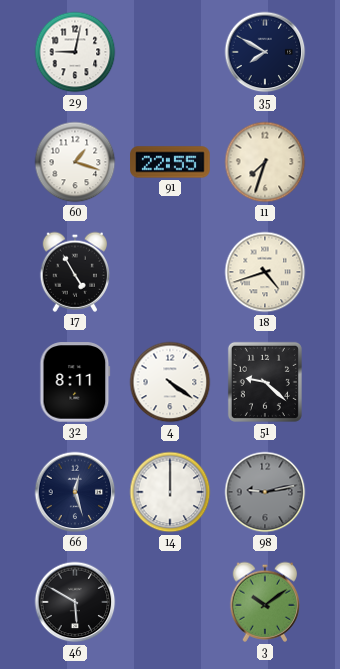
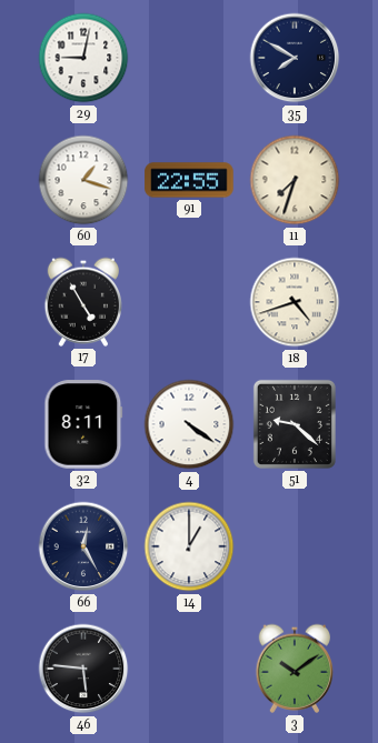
66: 12:27 -> 12:25 (83, 546)
14: 12:00 -> 1:00 (189, 546)
98: 9:13 -> none (265, 492)
46: 5:50 -> 5:46 (83, 669)
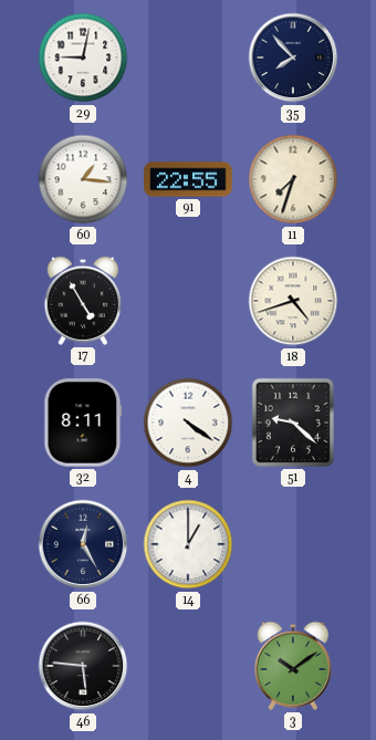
35: 7:50 -> 7:53 (293, 58)
60: 1:18 -> 1:16 (83, 179)
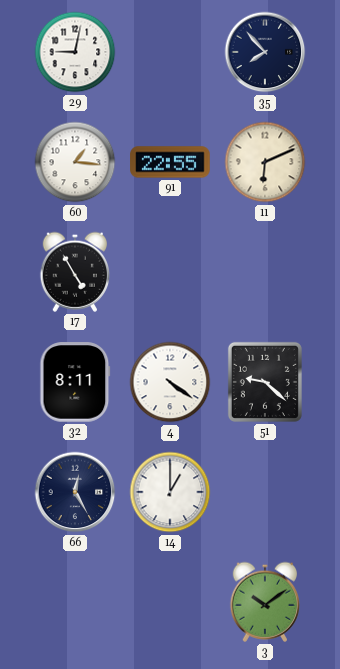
11: 7:33 -> 6:11 (265, 162)
18: 4:42 -> none (293, 301)
46: 5:46 -> none (83, 666)
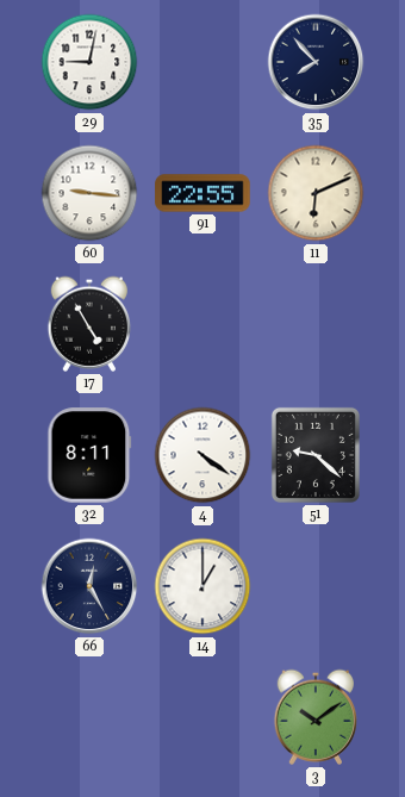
60: 1:16 -> 9:16 (89, 193)
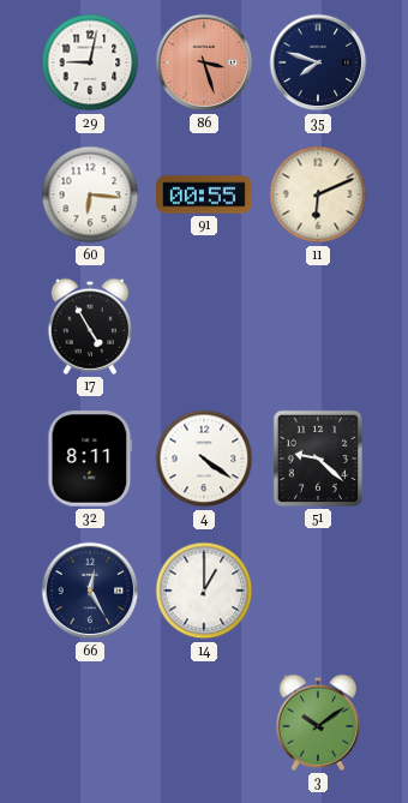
86: none -> 3:27 (204, 62)
35: 7:53 -> 7:48 (318, 62)
60: 9:16 -> 6:16 (90, 194)
91: 22:55 -> 00:55 (204, 194)
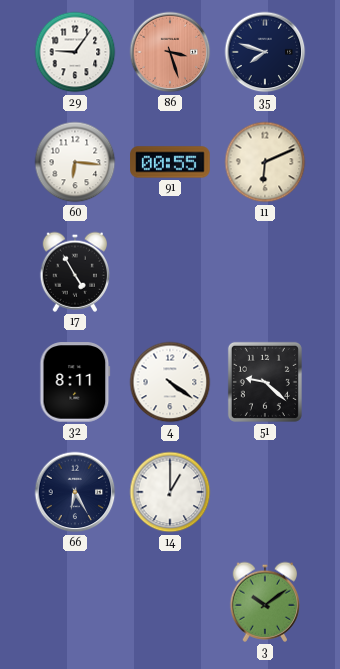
29: 9:02 -> 9:06 (75, 52)
66: 12:25 -> 6:25 (75, 492)
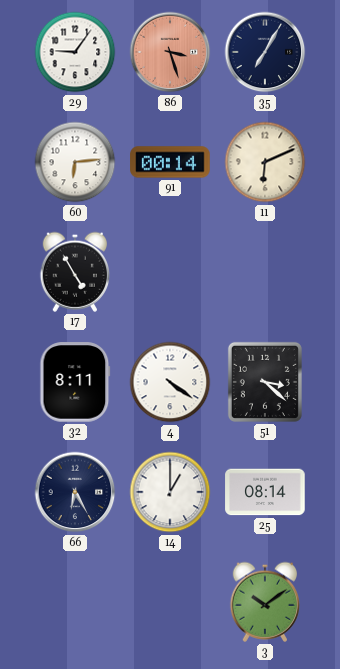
35: 7:48 -> 7:05 (265, 52)
60: 6:16 -> 6:14 (75, 162)
91: 00:55 -> 00:14 (170, 162)
51: 9:22 -> 3:22 (265, 382)
25: none -> 08:14 (265, 492)
